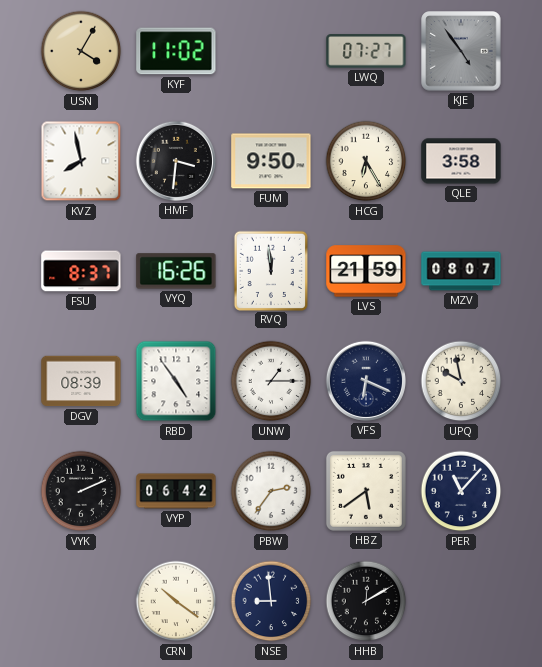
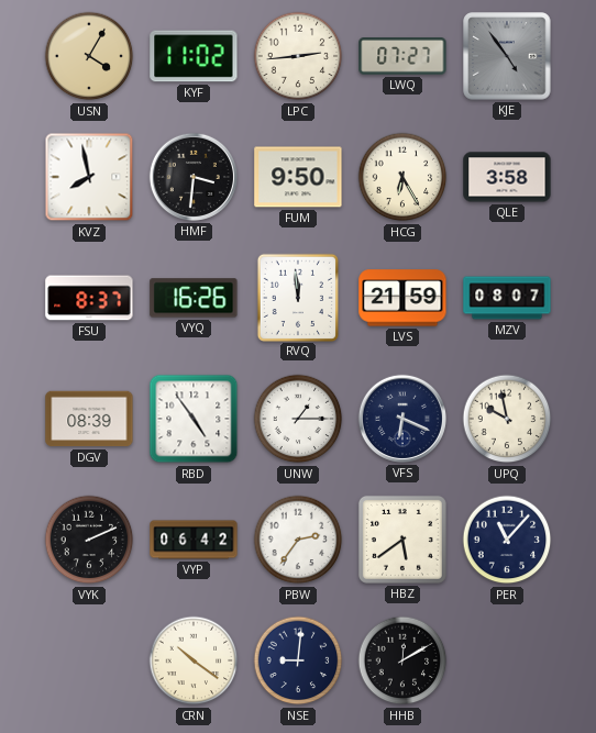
LPC: none -> 2:44 (298, 56)
NSE: 8:59 -> 9:01 (298, 660)
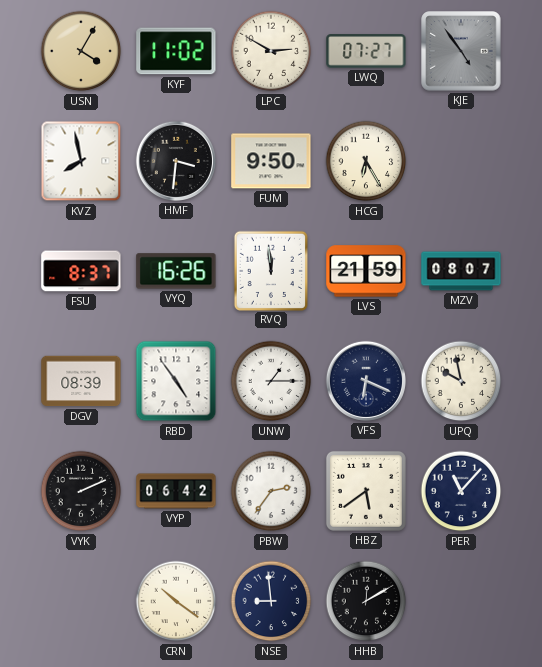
LPC: 2:44 -> 2:50 (271, 51)
QLE: 3:58 -> none (507, 177)
NSE: 9:01 -> 8:59 (271, 601)
